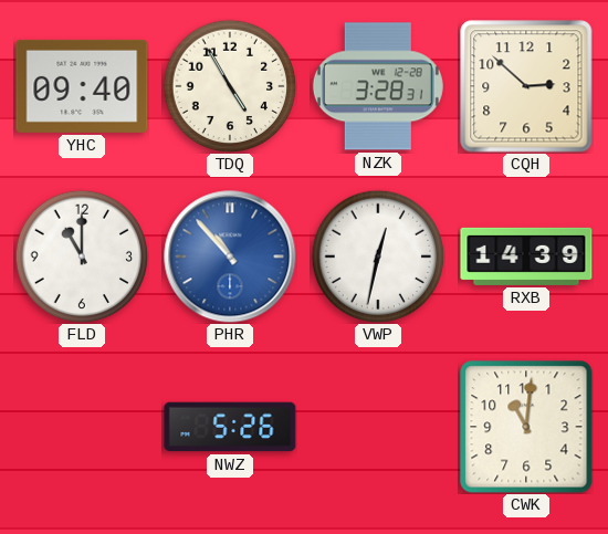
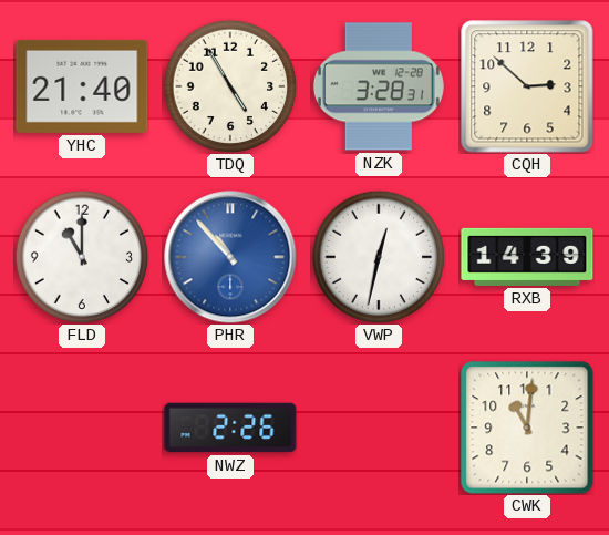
YHC: 09:40 -> 21:40 (82, 86)
NWZ: 5:26 -> 2:26 (230, 428)
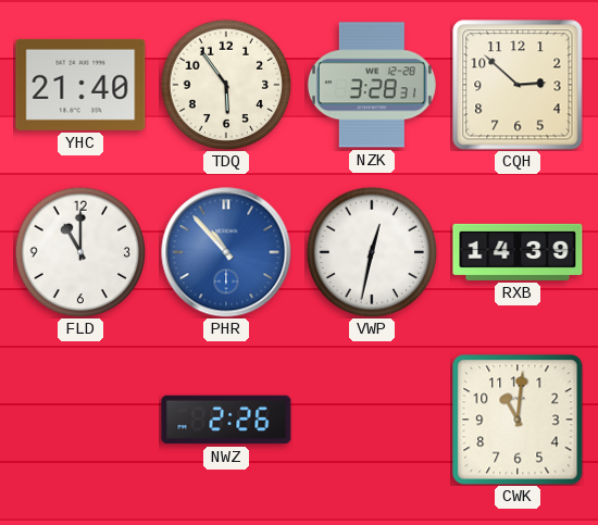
TDQ: 4:55 -> 5:54 (226, 85)
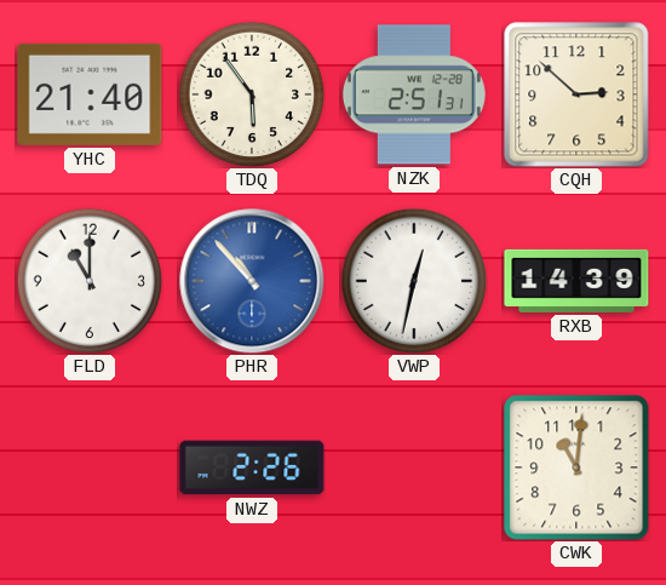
NZK: 3:28 -> 2:51 (414, 94)
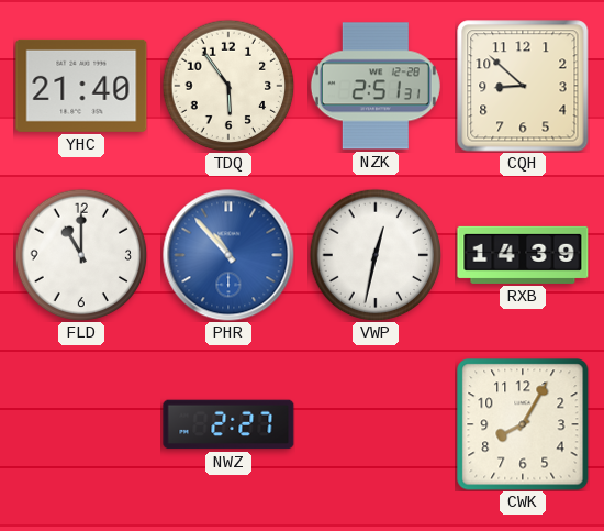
CQH: 2:52 -> 8:52 (523, 86)
NWZ: 2:26 -> 2:27 (228, 424)
CWK: 11:01 -> 8:05 (523, 424)
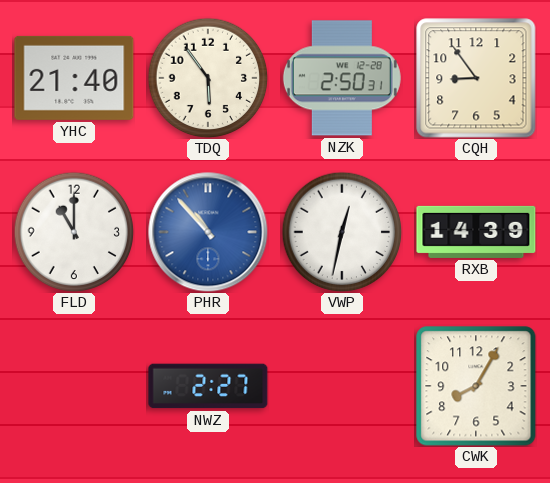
NZK: 2:51 -> 2:50 (342, 78)
CQH: 8:52 -> 8:54 (476, 78)
